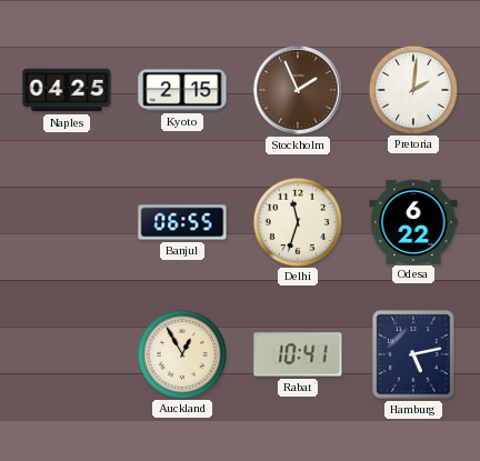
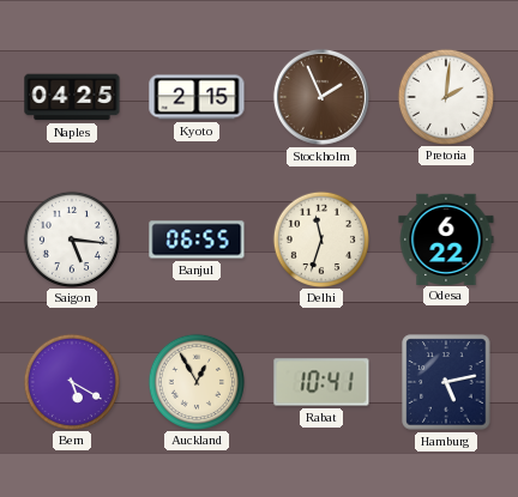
Saigon: none -> 5:16 (71, 238)
Bern: none -> 5:20 (71, 381)
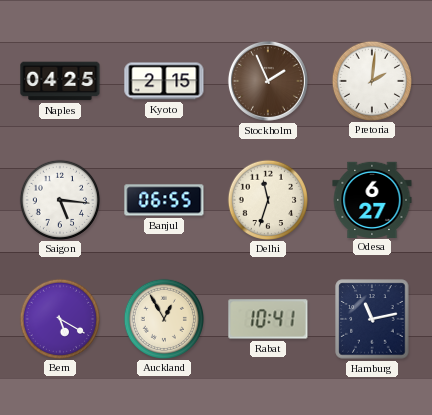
Odesa: 6:22 -> 6:27 (372, 199)
Hamburg: 5:13 -> 11:13 (372, 319)
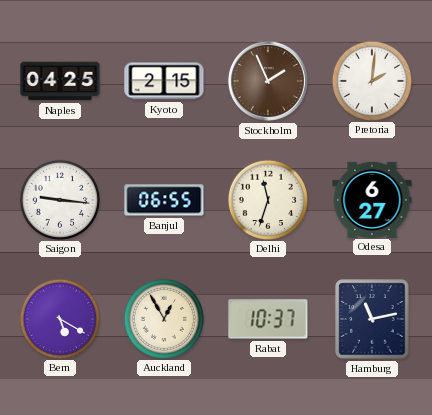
Saigon: 5:16 -> 9:16 (59, 199)
Rabat: 10:41 -> 10:37 (268, 319)
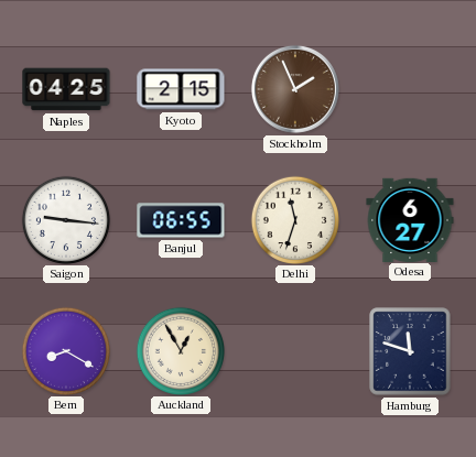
Pretoria: 2:01 -> none (371, 80)
Bern: 5:20 -> 8:20 (65, 350)
Rabat: 10:37 -> none (268, 319)
Hamburg: 11:13 -> 11:48 (410, 351)
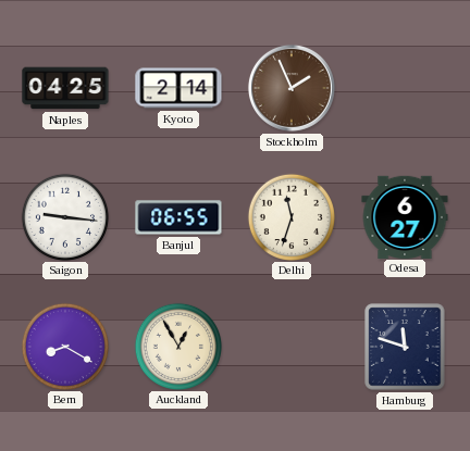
Kyoto: 2:15 -> 2:14 (178, 88)
